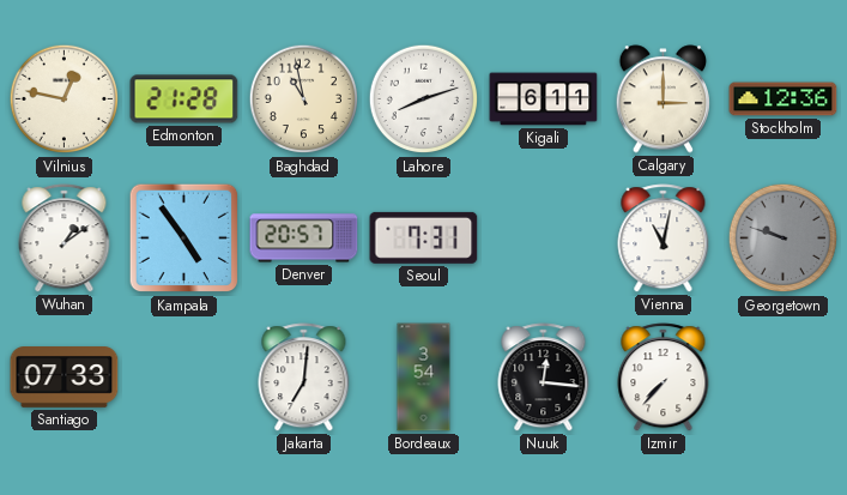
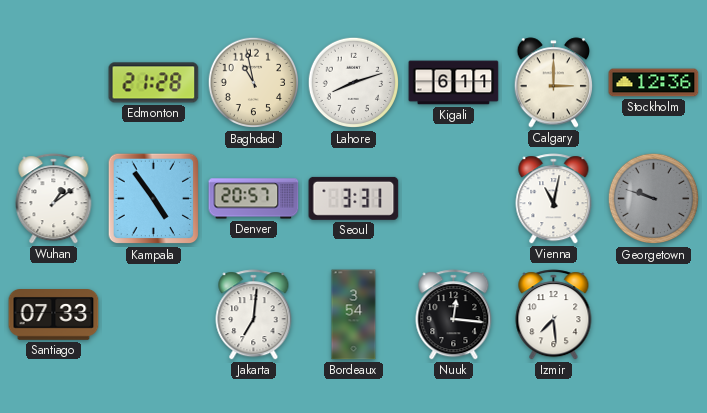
Vilnius: 12:47 -> none (65, 99)
Seoul: 7:31 -> 3:31 (354, 198)
Izmir: 7:37 -> 7:29 (554, 315)
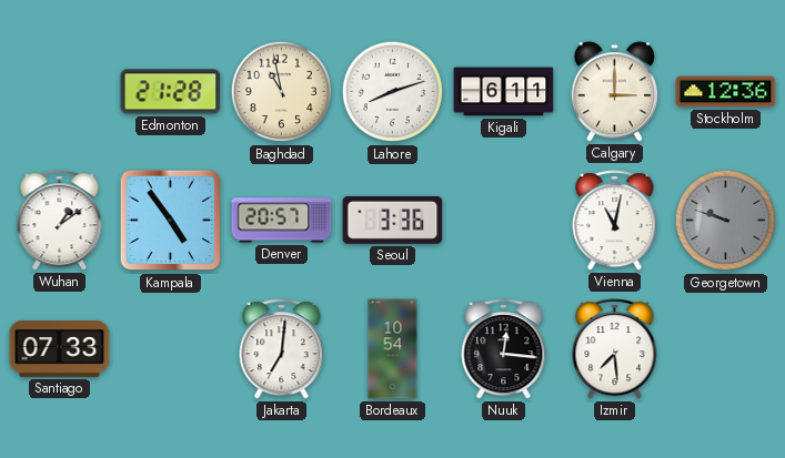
Seoul: 3:31 -> 3:36 (393, 220)
Bordeaux: 3:54 -> 10:54 (393, 349)
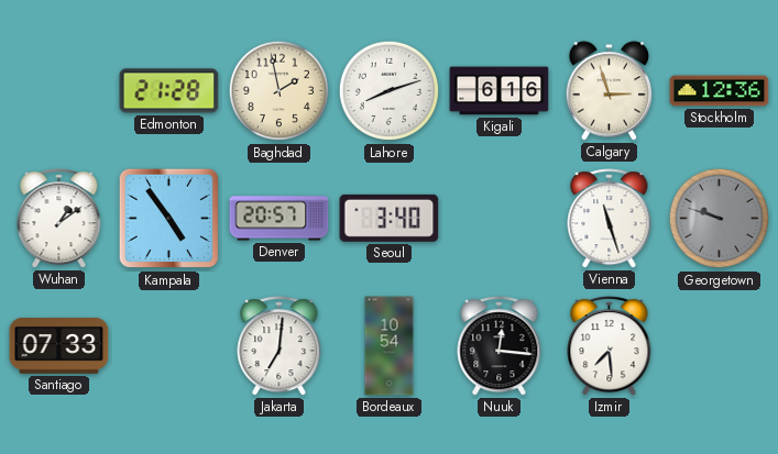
Baghdad: 10:58 -> 1:58 (280, 91)
Kigali: 6:11 -> 6:16 (500, 91)
Calgary: 3:00 -> 2:57 (610, 91)
Seoul: 3:36 -> 3:40 (390, 218)
Vienna: 11:02 -> 11:27 (610, 219)
